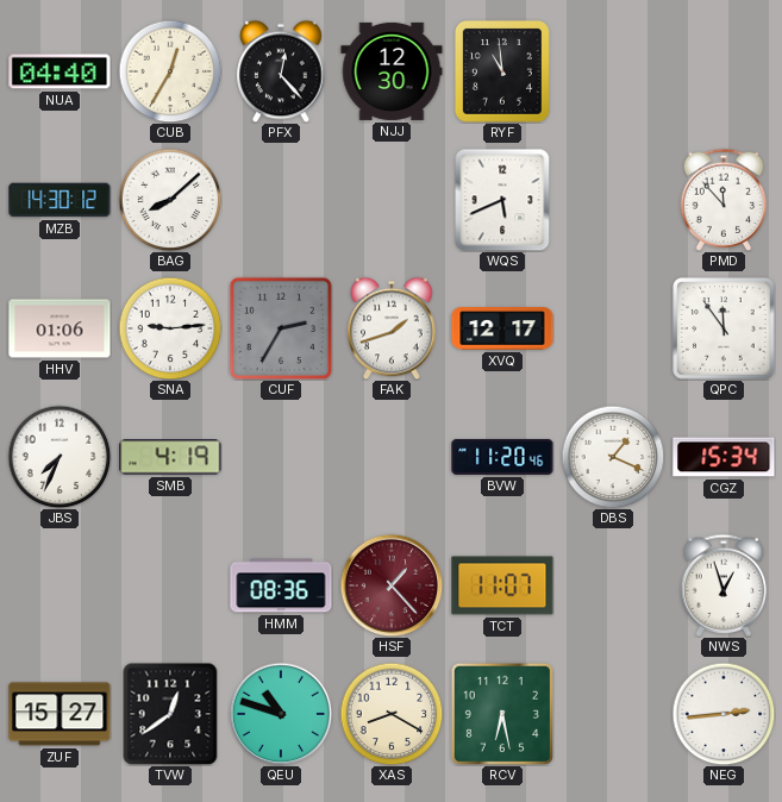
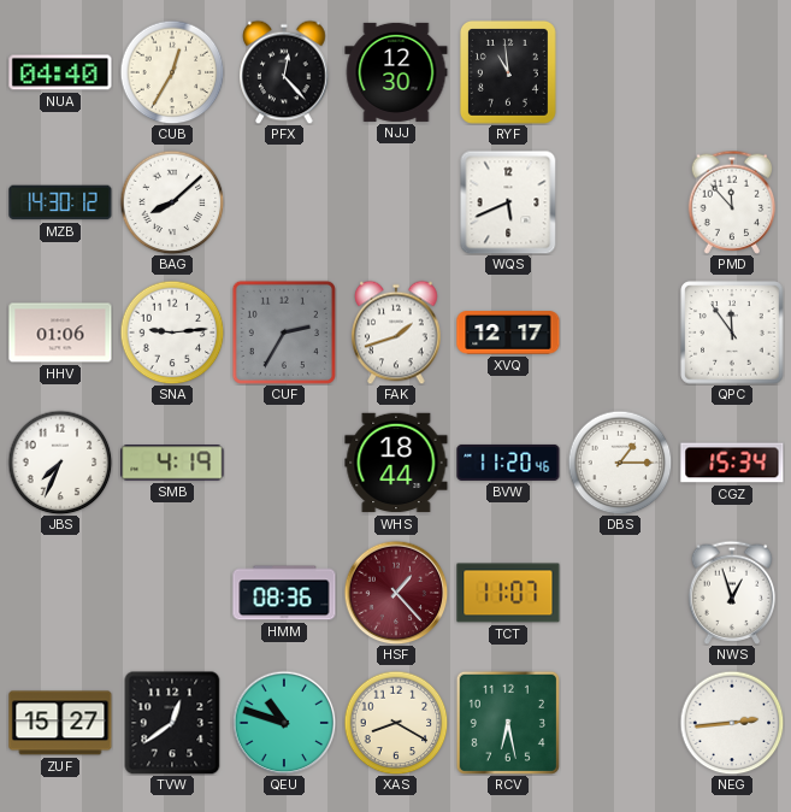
WHS: none -> 18:44 (396, 463)
DBS: 1:19 -> 1:15 (620, 463)
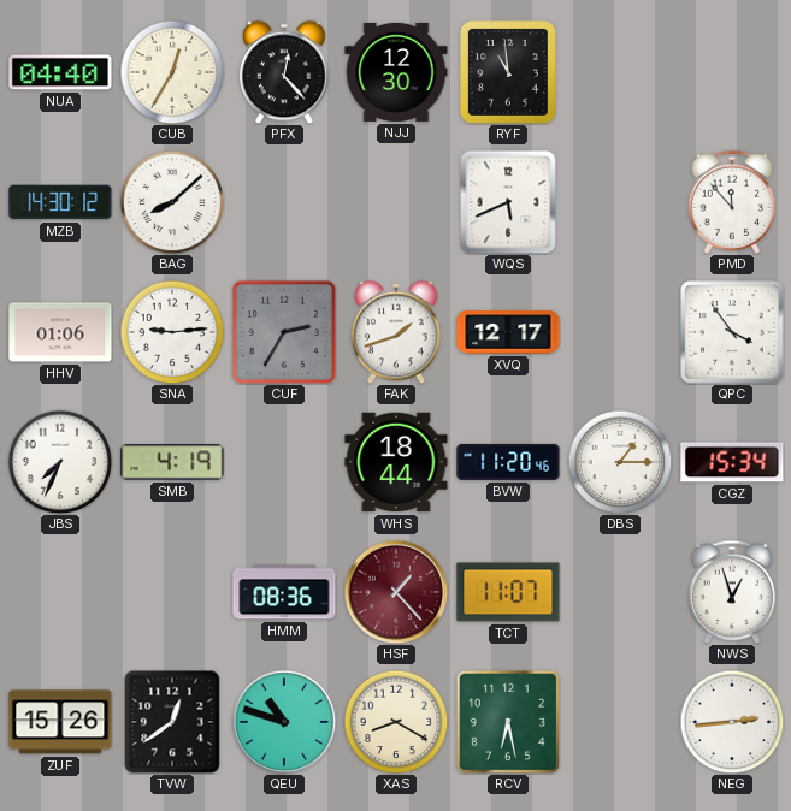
QPC: 11:54 -> 3:54 (732, 332)
ZUF: 15:27 -> 15:26 (60, 722)
